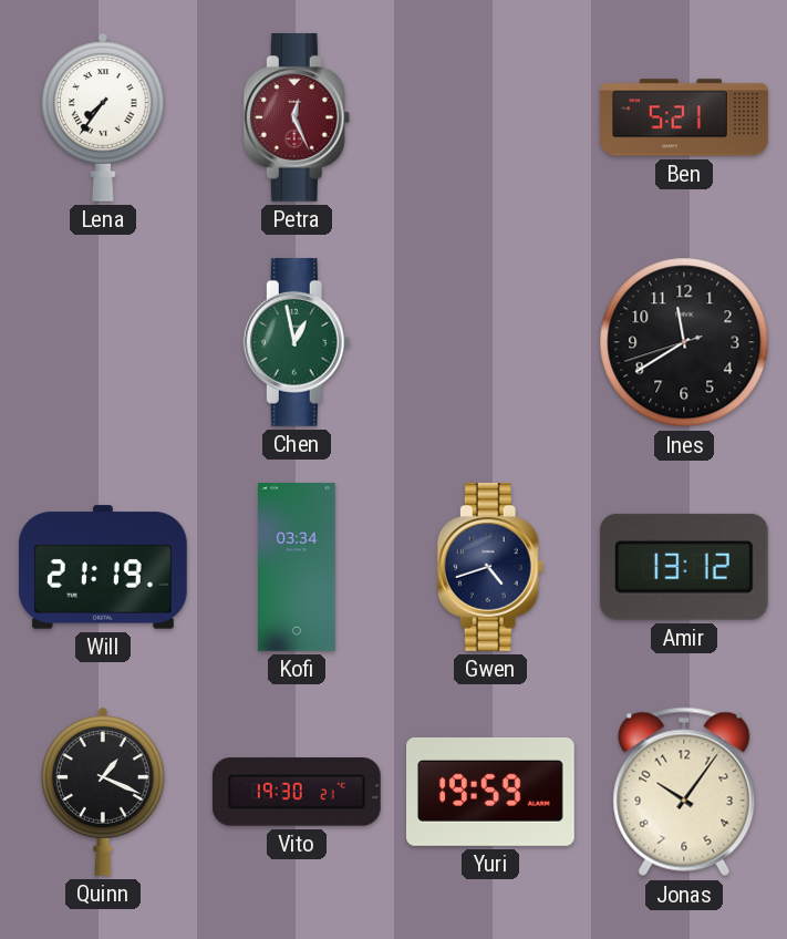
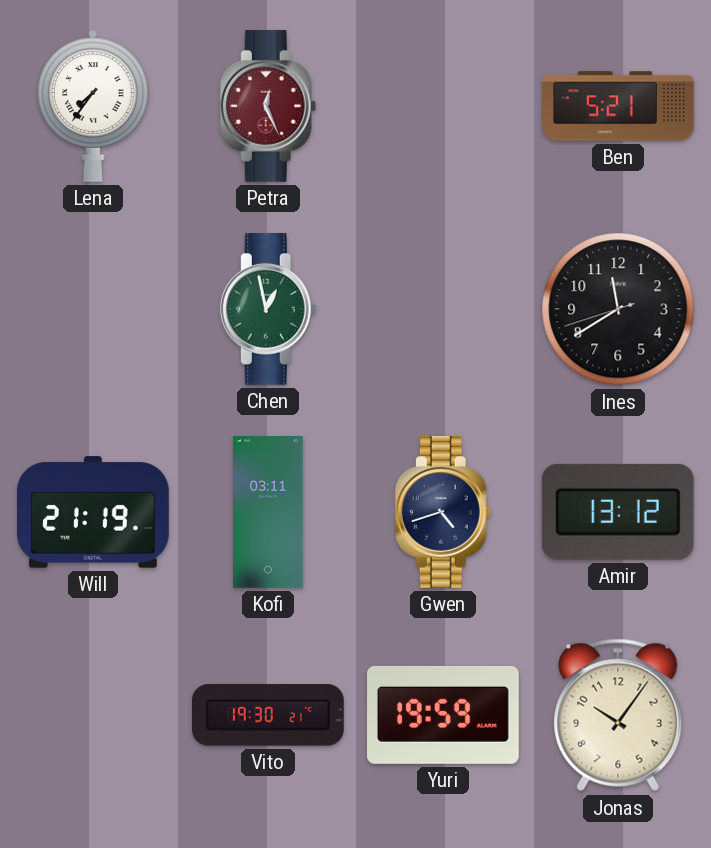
Kofi: 03:34 -> 03:11 (268, 512)
Quinn: 1:19 -> none (103, 792)
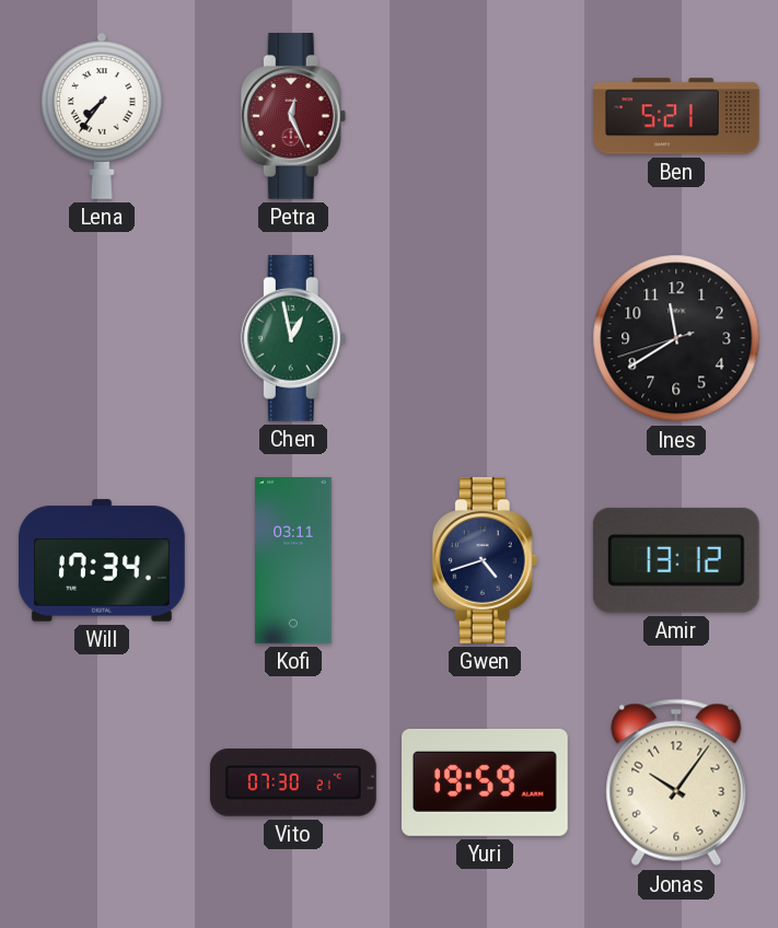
Will: 21:19 -> 17:34 (103, 560)
Vito: 19:30 -> 07:30 (293, 782)
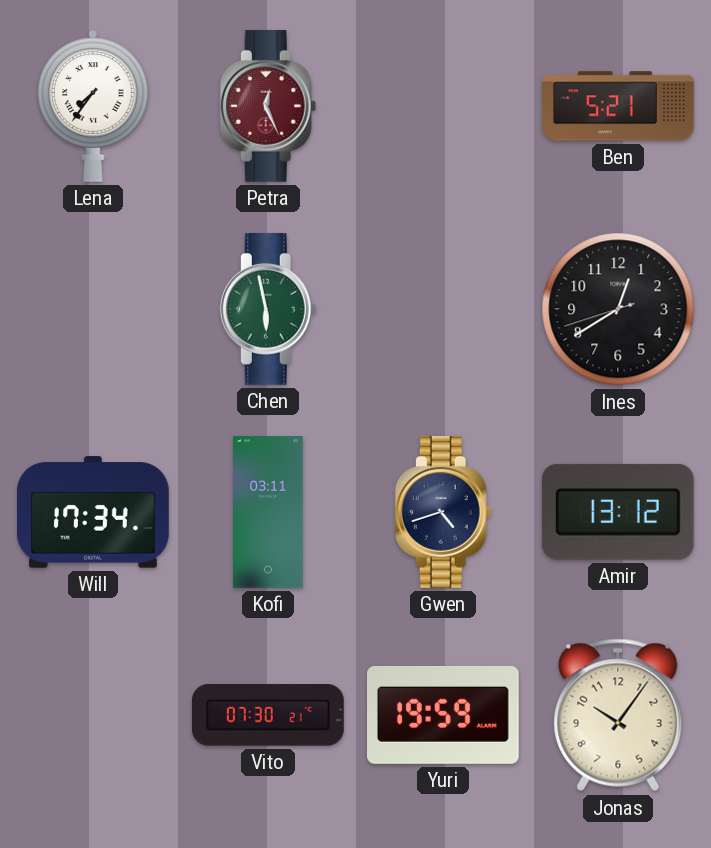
Chen: 12:58 -> 5:58 (268, 310)
Ines: 11:39 -> 12:39 (618, 309)
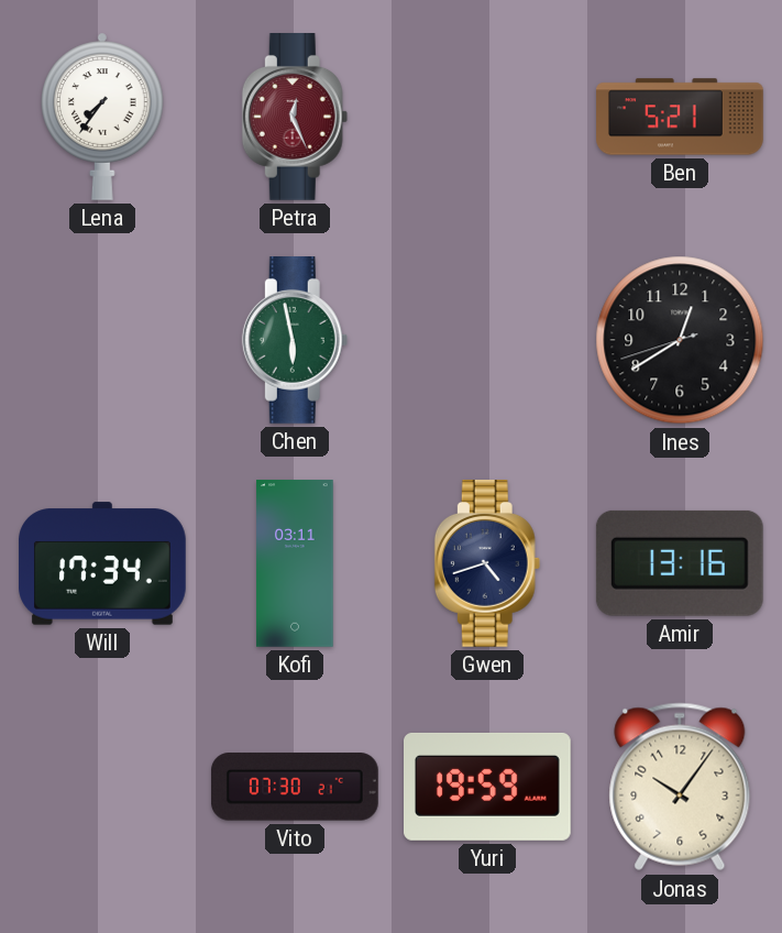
Amir: 13:12 -> 13:16 (680, 563)
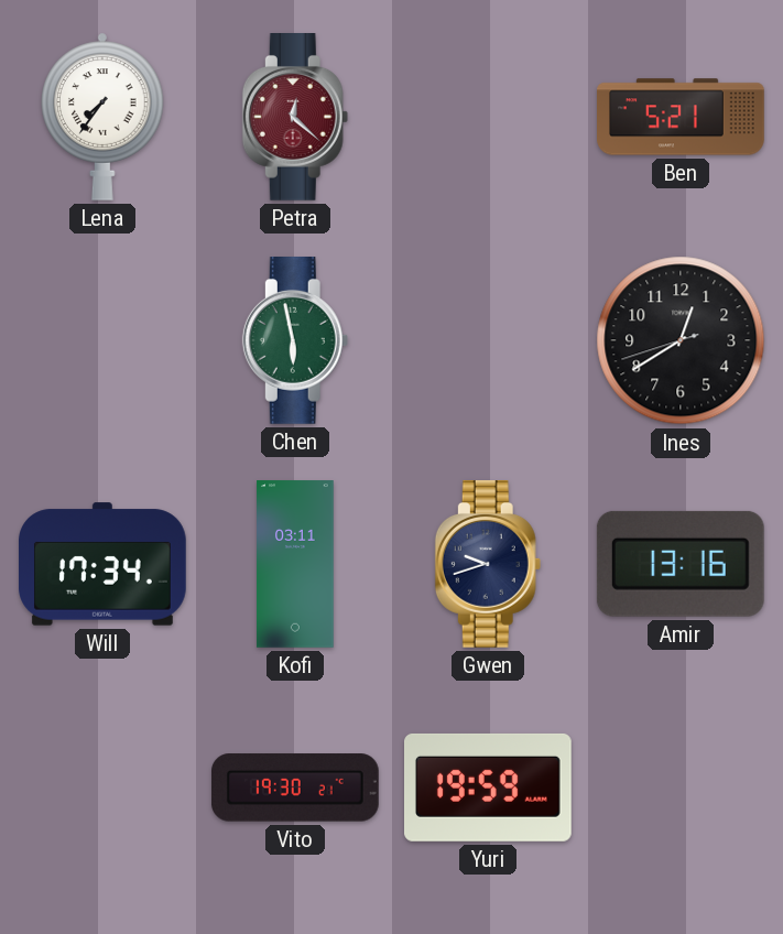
Petra: 12:26 -> 12:22 (295, 118)
Gwen: 4:42 -> 9:42 (488, 565)
Vito: 07:30 -> 19:30 (295, 788)
Jonas: 10:06 -> none (680, 787)
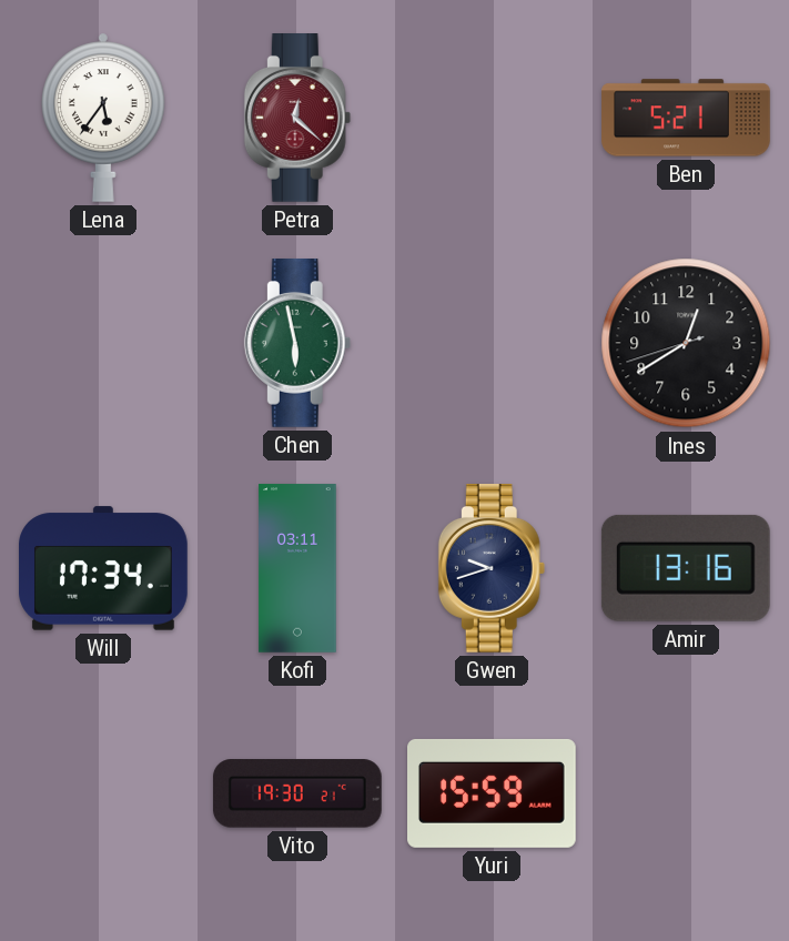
Lena: 7:36 -> 5:36 (103, 118)
Yuri: 19:59 -> 15:59 (493, 793)
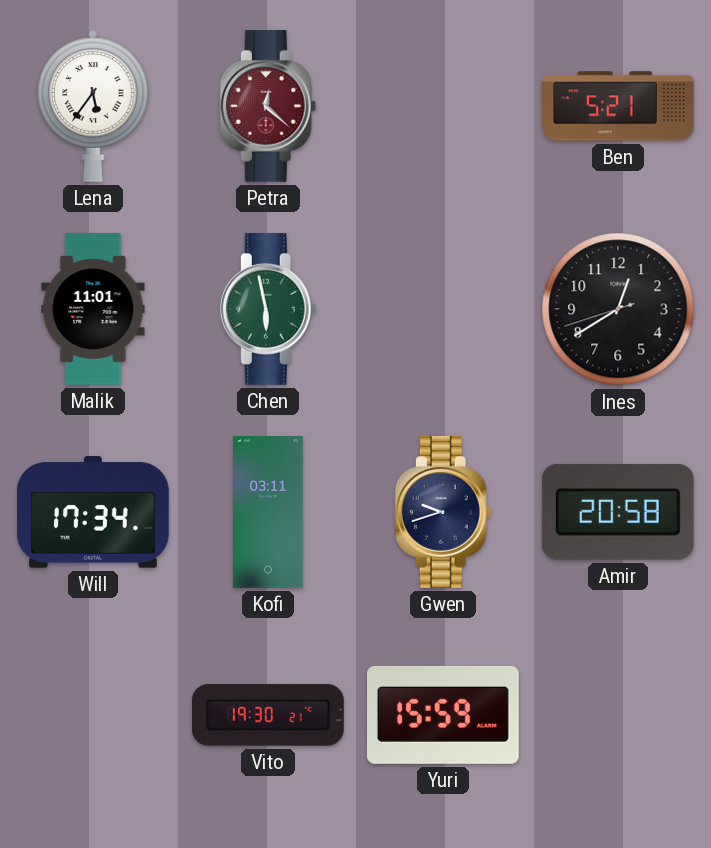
Malik: none -> 11:01 (93, 309)
Amir: 13:16 -> 20:58 (618, 512)
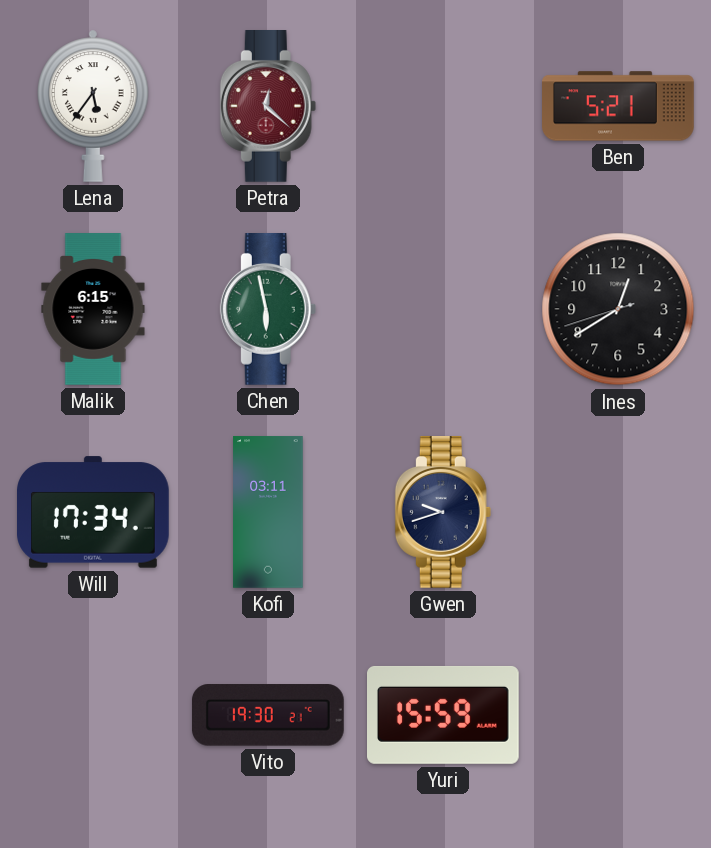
Malik: 11:01 -> 6:15 (93, 309)
Amir: 20:58 -> none (618, 512)
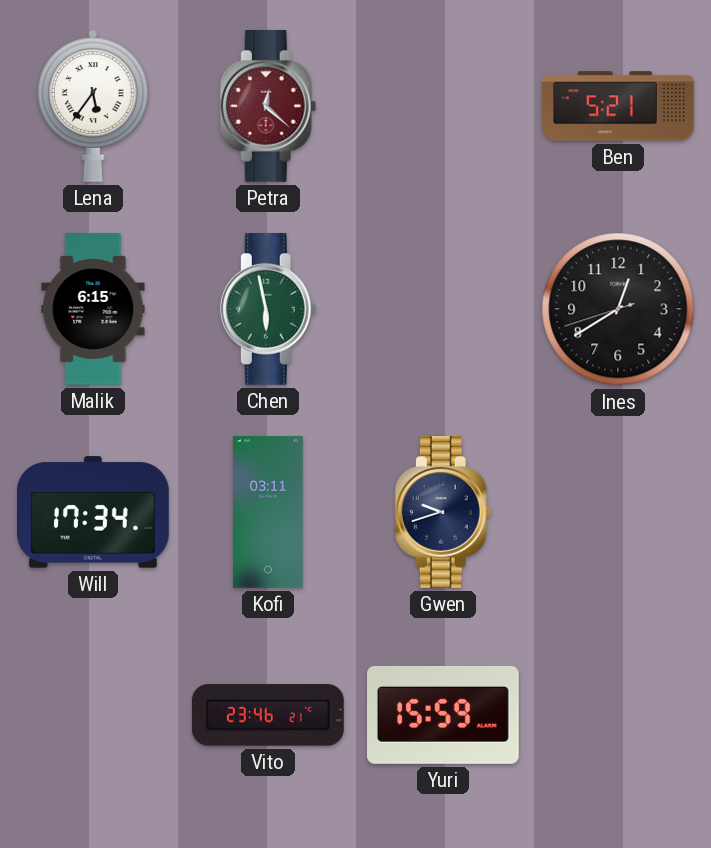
Vito: 19:30 -> 23:46 (268, 715)
